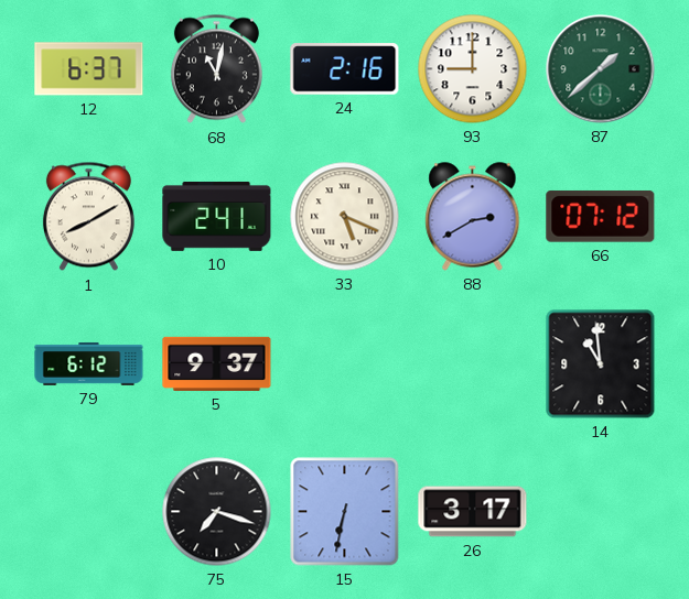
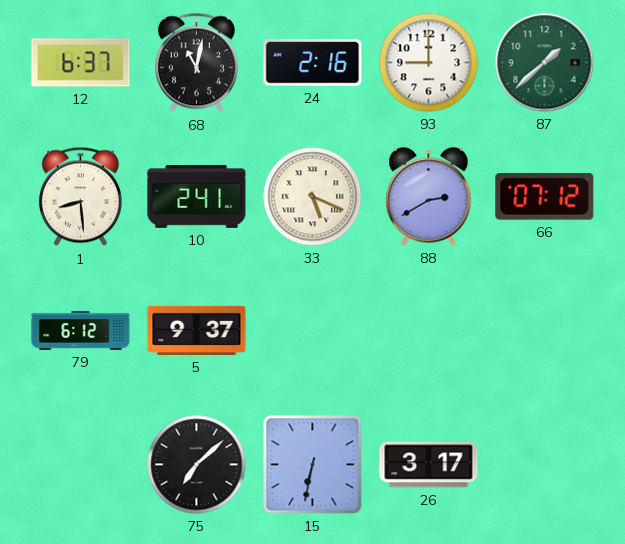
1: 8:10 -> 8:29 (80, 197)
14: 10:59 -> none (601, 364)
75: 7:18 -> 7:08 (197, 465)
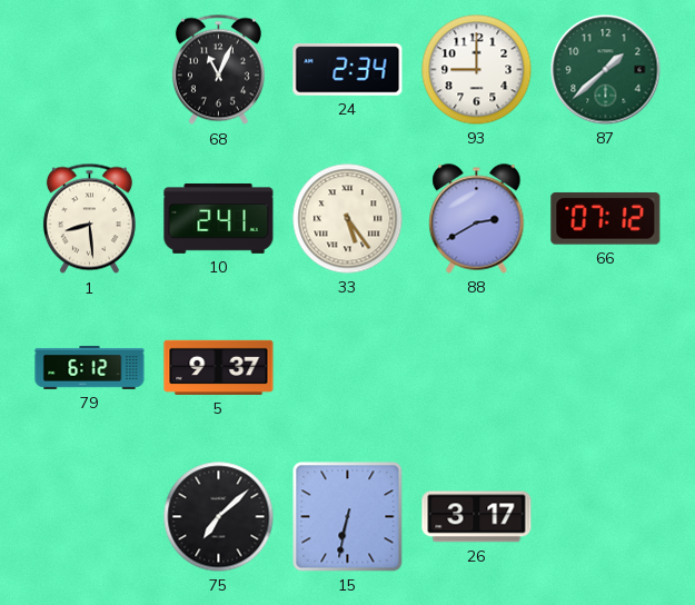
12: 6:37 -> none (81, 63)
68: 11:02 -> 11:04 (218, 70)
24: 2:16 -> 2:34 (348, 70)
33: 5:19 -> 5:24 (348, 219)
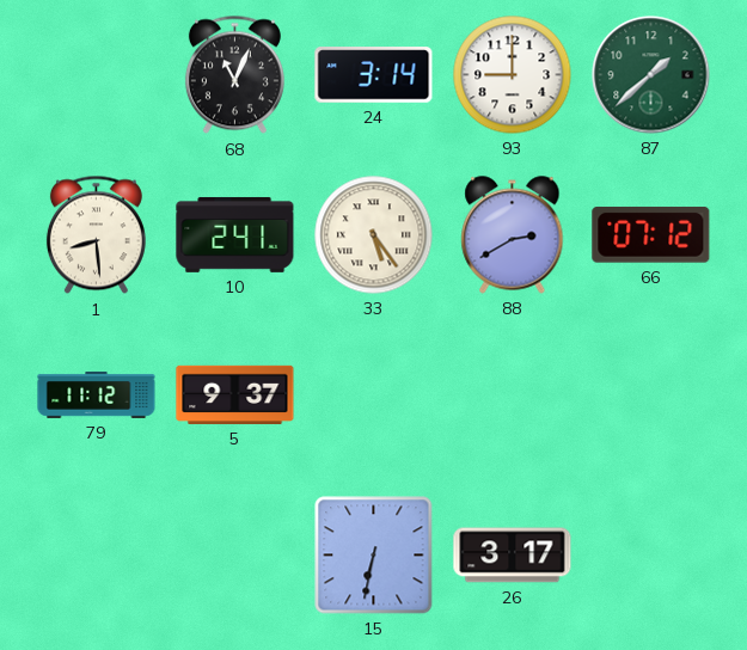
24: 2:34 -> 3:14 (374, 75)
79: 6:12 -> 11:12 (97, 394)
75: 7:08 -> none (219, 517)
